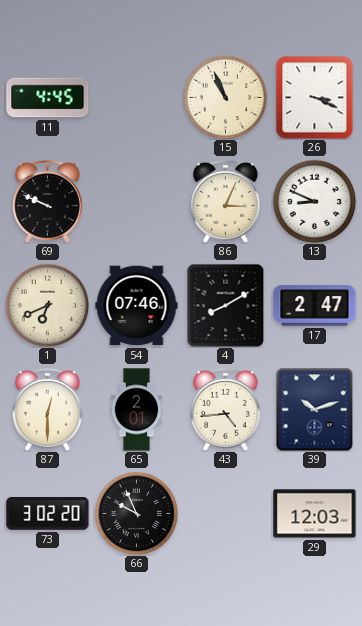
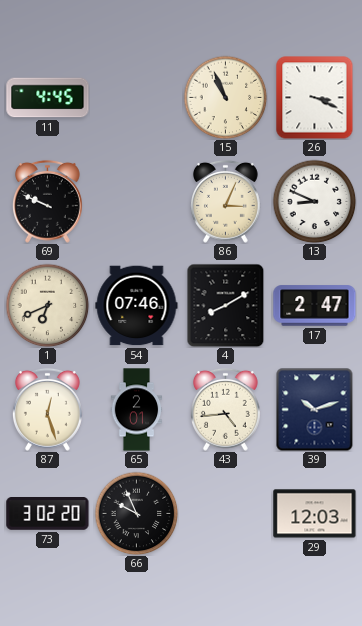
87: 12:30 -> 12:27 (47, 409)
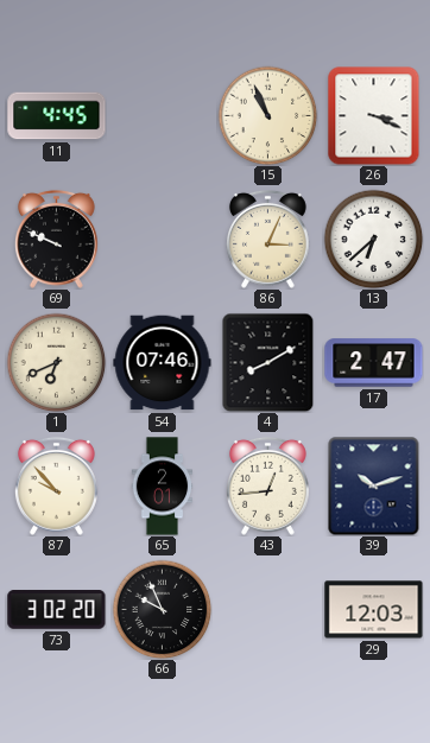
13: 8:49 -> 6:38 (373, 239)
87: 12:27 -> 9:53 (56, 485)
43: 4:44 -> 12:44 (267, 485)
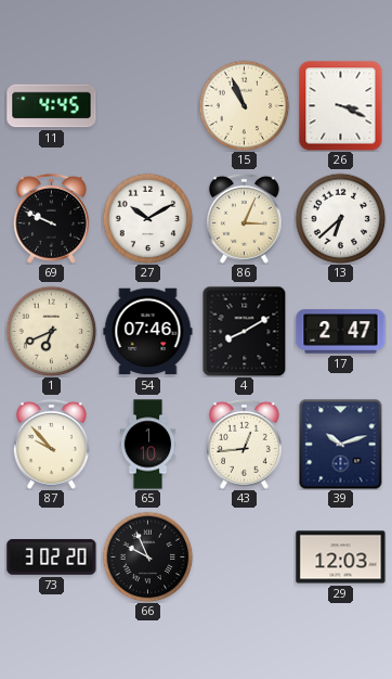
27: none -> 10:10 (147, 218)
65: 2:01 -> 1:10 (148, 445)
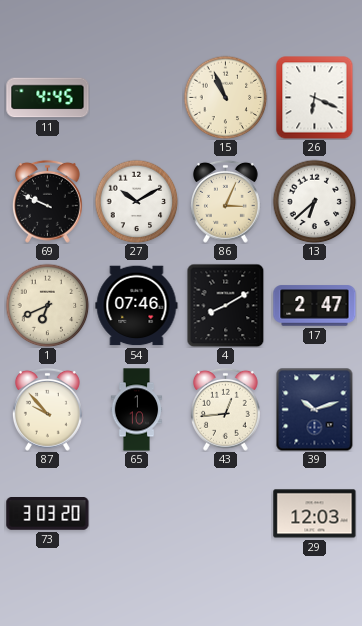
26: 3:19 -> 6:19 (315, 97)
73: 3:02 -> 3:03 (48, 514)
66: 9:56 -> none (147, 556)
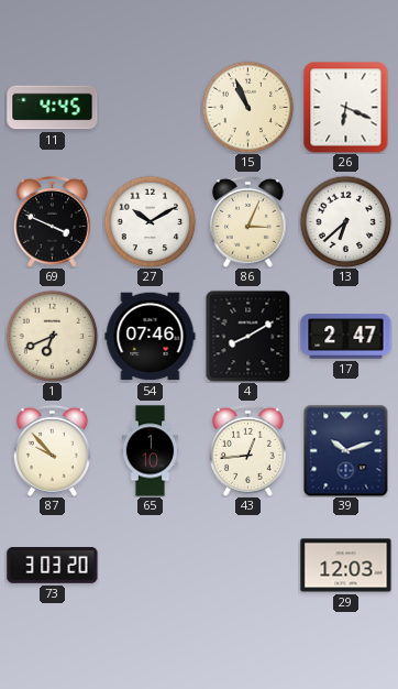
69: 9:49 -> 3:49 (52, 221)
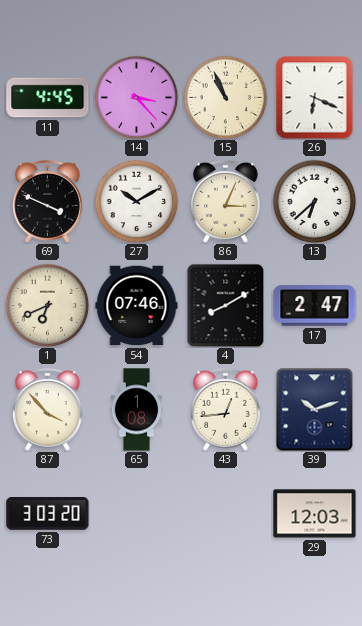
14: none -> 3:23 (136, 97)
87: 9:53 -> 3:53 (47, 409)
65: 1:10 -> 1:08 (137, 410)
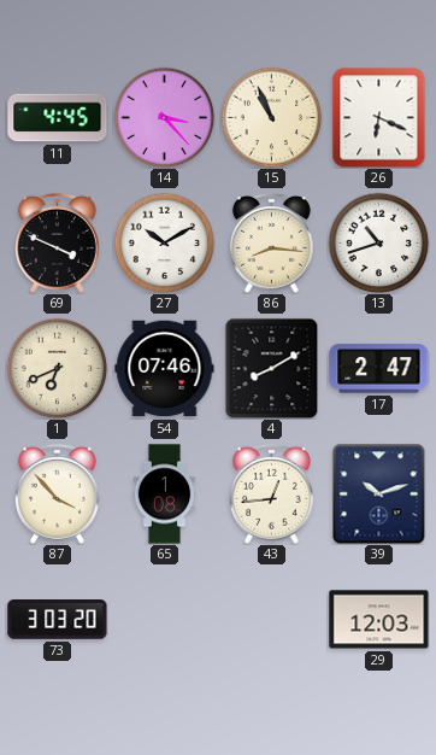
86: 3:04 -> 8:16 (271, 242)
13: 6:38 -> 10:42 (378, 242)
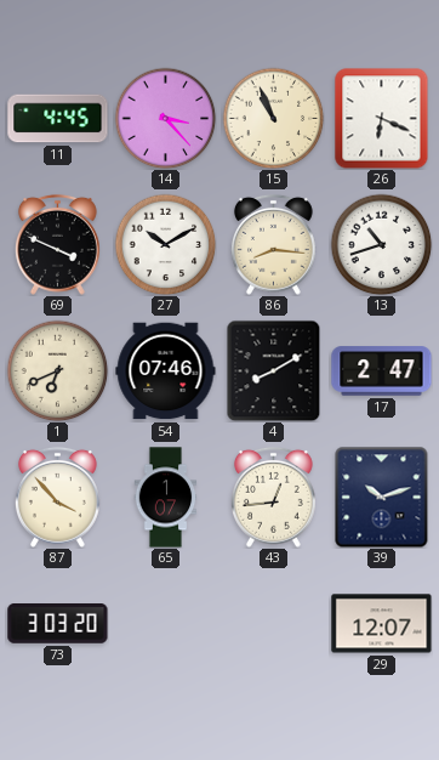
65: 1:08 -> 1:07 (166, 498)
29: 12:03 -> 12:07 (382, 624)
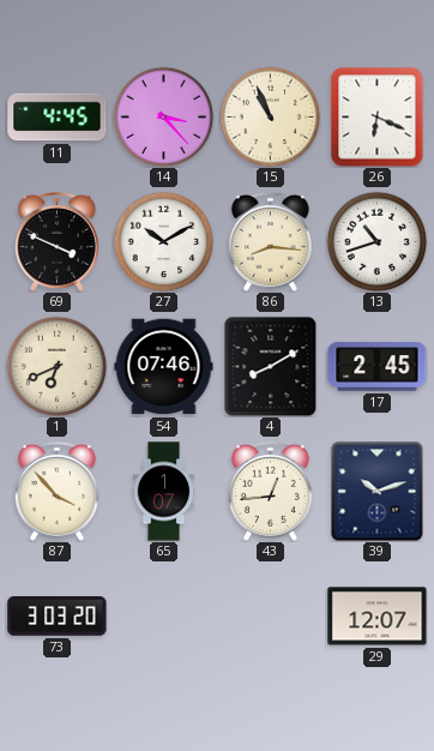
17: 2:47 -> 2:45 (378, 367)
